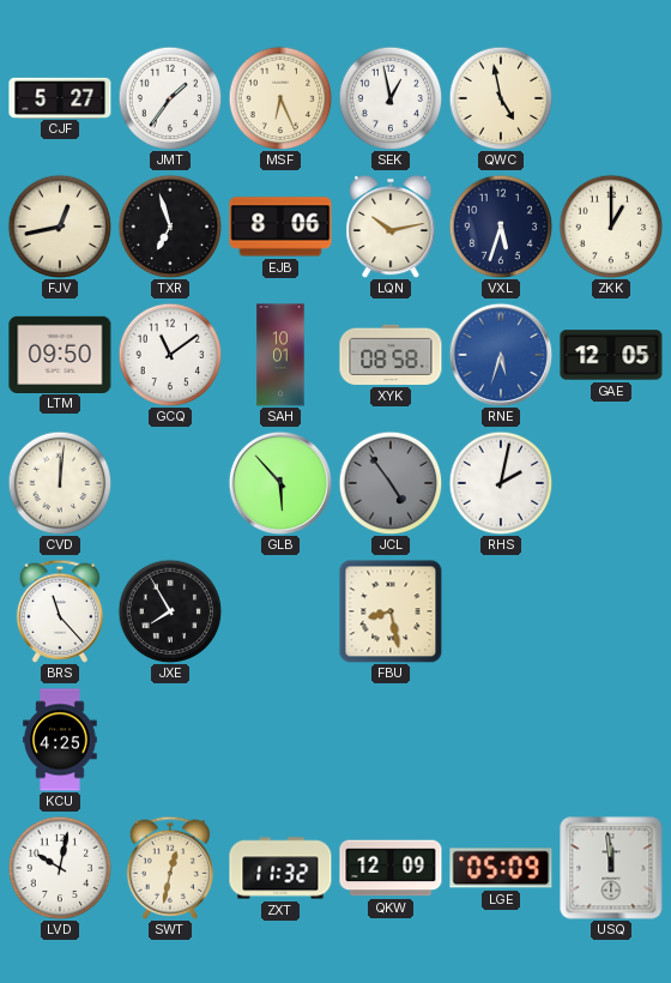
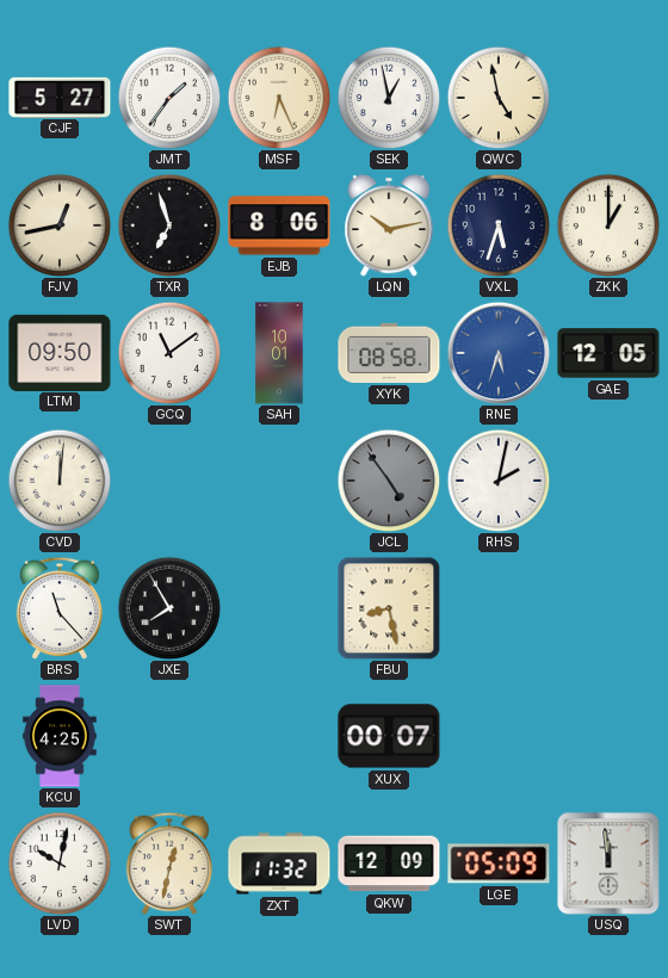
GLB: 5:53 -> none (280, 483)
XUX: none -> 00:07 (389, 736)
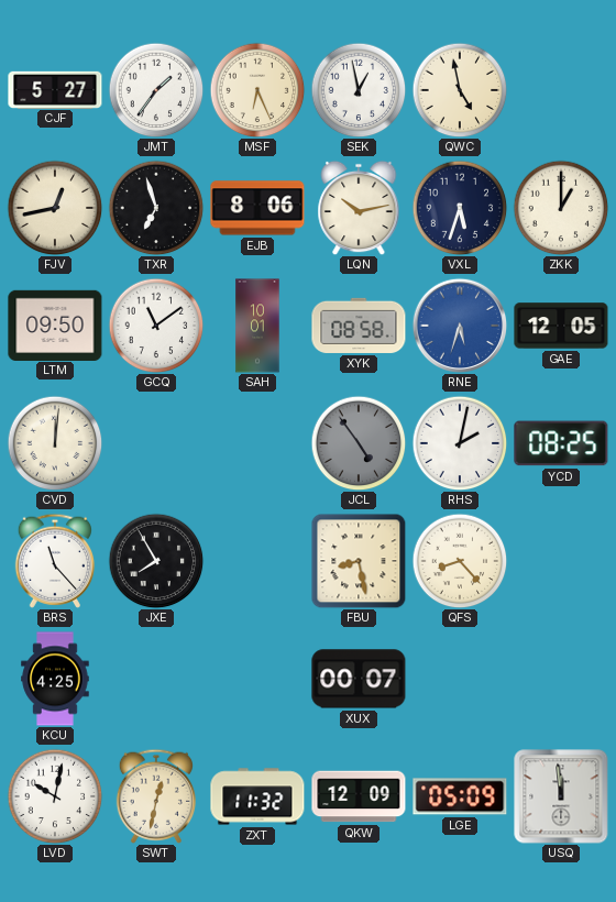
YCD: none -> 08:25 (561, 443)
QFS: none -> 8:23 (460, 561)
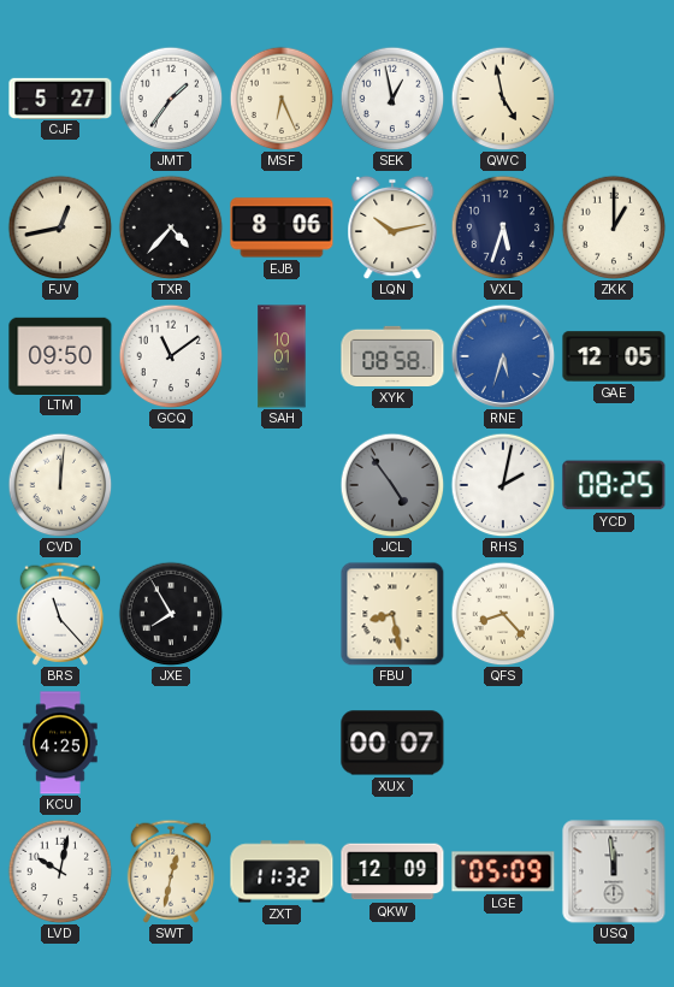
TXR: 6:57 -> 4:37 (171, 227)
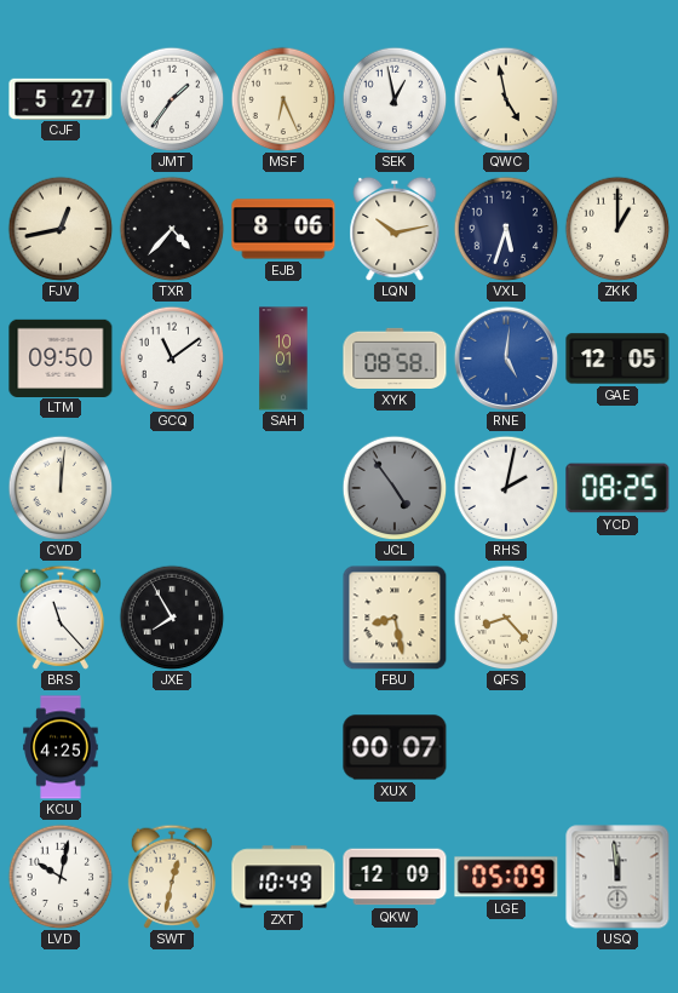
RNE: 5:33 -> 5:01 (506, 358)
ZXT: 11:32 -> 10:49 (283, 877)
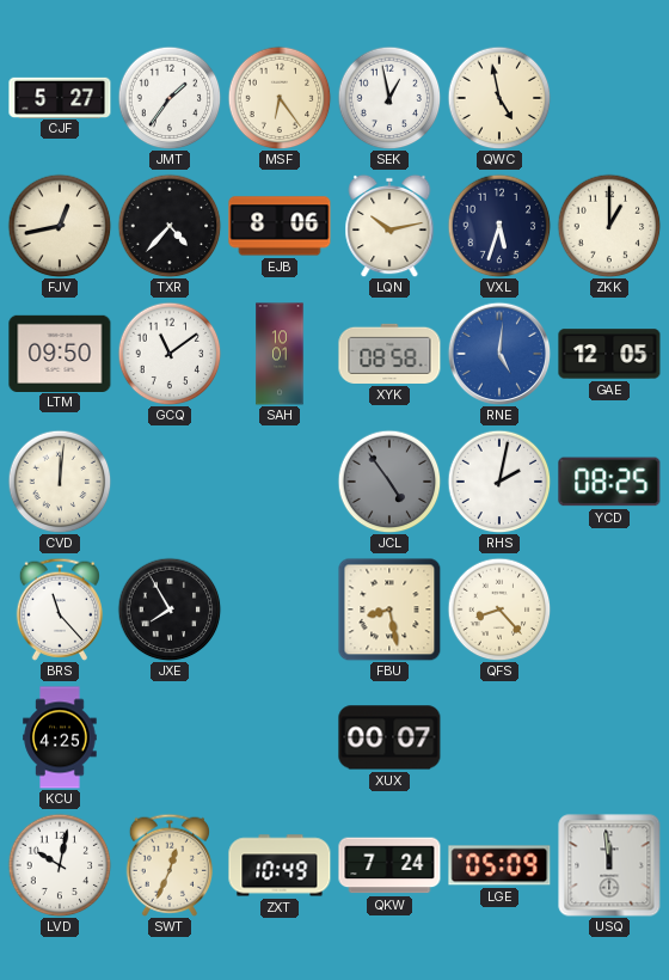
MSF: 6:26 -> 6:24 (280, 98)
SWT: 12:32 -> 12:34 (168, 865)
QKW: 12:09 -> 7:24 (389, 865)
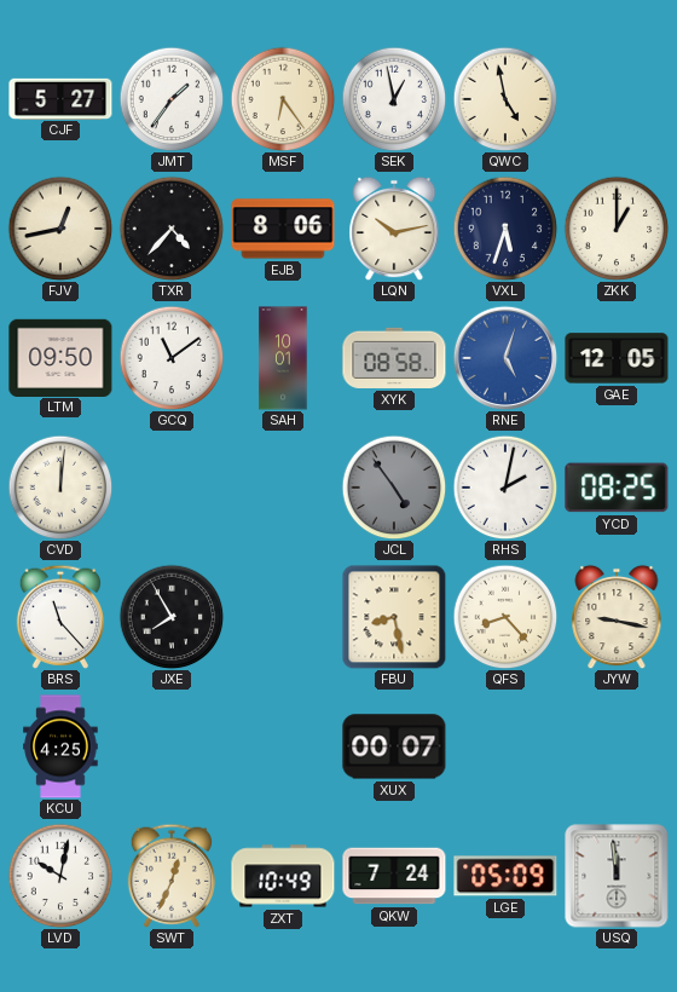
RNE: 5:01 -> 5:03 (505, 358)
JYW: none -> 9:17 (617, 617)
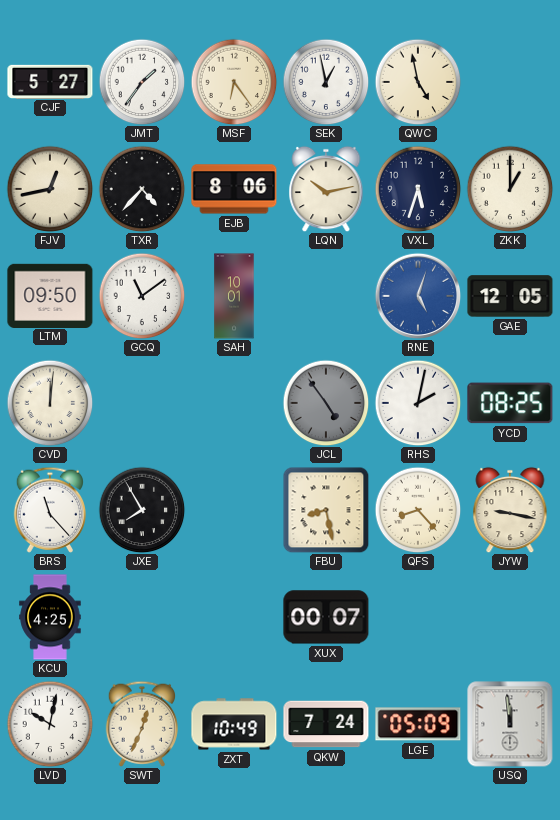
XYK: 08:58 -> none (394, 358)
